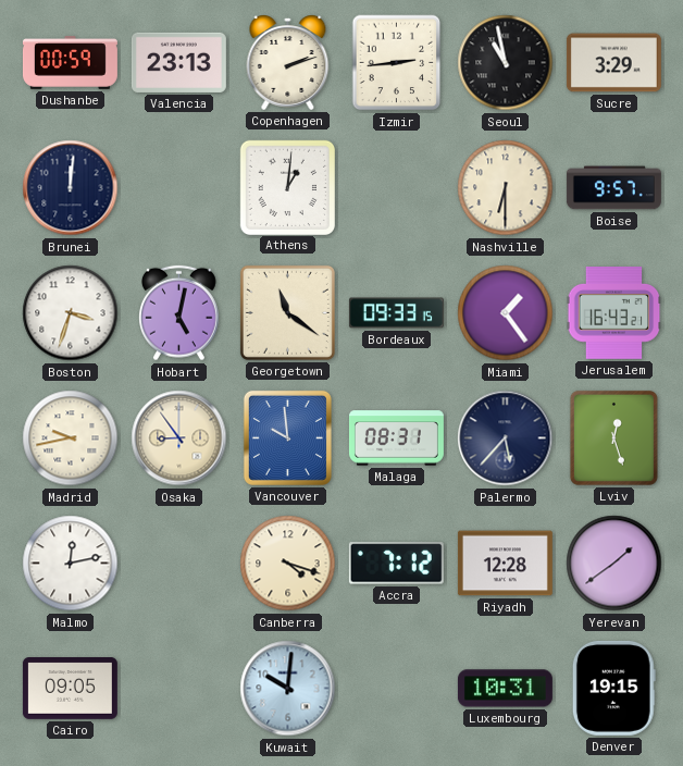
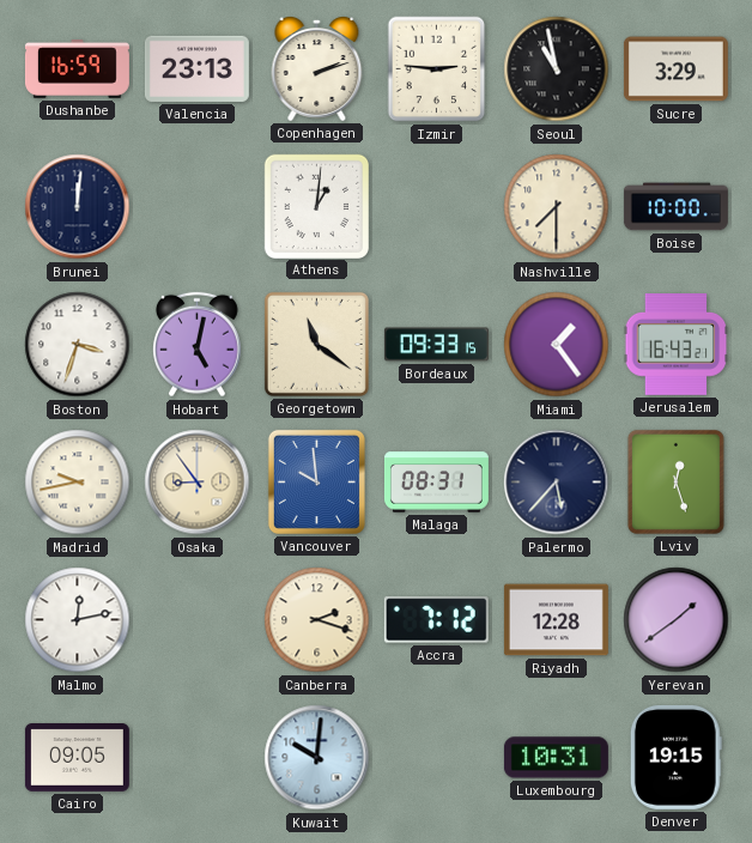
Dushanbe: 00:59 -> 16:59 (77, 69)
Izmir: 2:44 -> 2:46 (437, 69)
Nashville: 6:30 -> 7:30 (557, 207)
Boise: 9:57 -> 10:00 (675, 207)
Canberra: 4:18 -> 2:18 (317, 620)
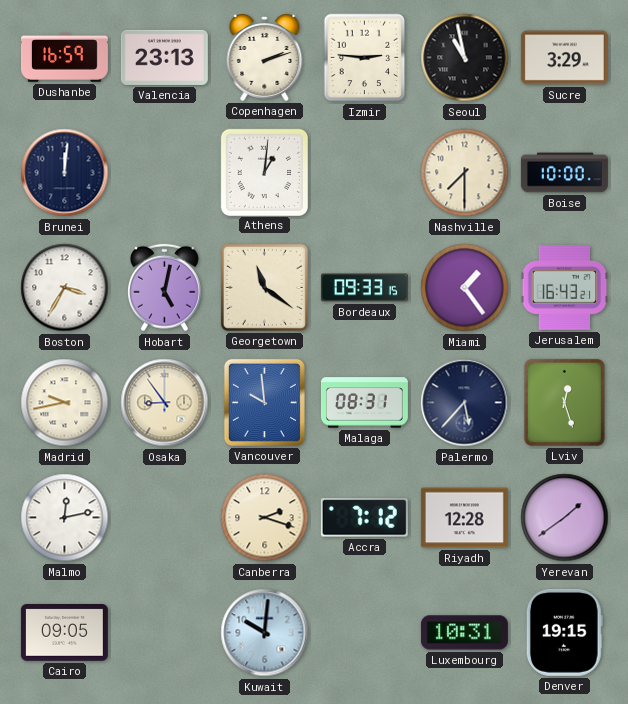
Boston: 3:33 -> 3:35 (65, 288)
